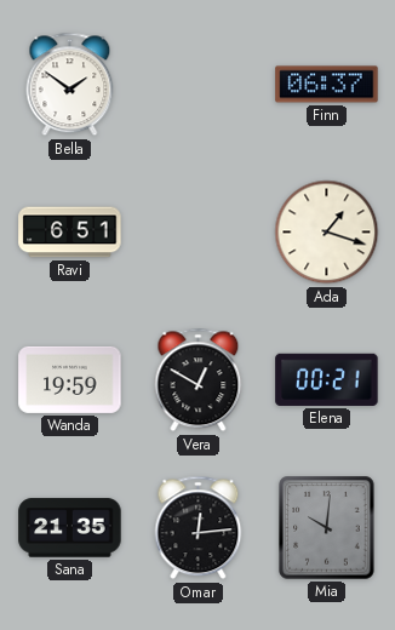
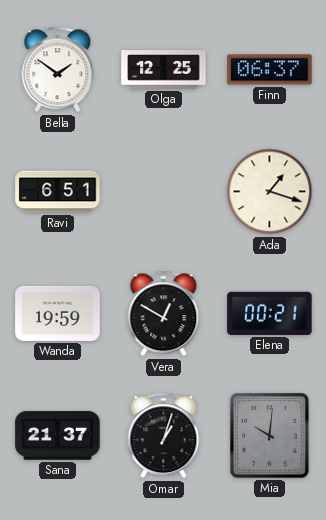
Olga: none -> 12:25 (164, 70)
Sana: 21:35 -> 21:37 (58, 436)
Omar: 12:14 -> 1:03 (164, 436)
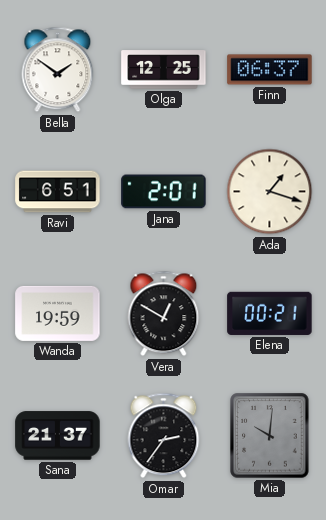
Jana: none -> 2:01 (164, 192)
Omar: 1:03 -> 2:36 (164, 436)
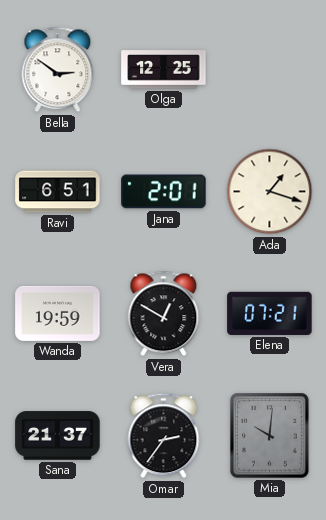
Bella: 1:51 -> 2:51 (58, 70)
Finn: 06:37 -> none (270, 70)
Elena: 00:21 -> 07:21 (270, 313)
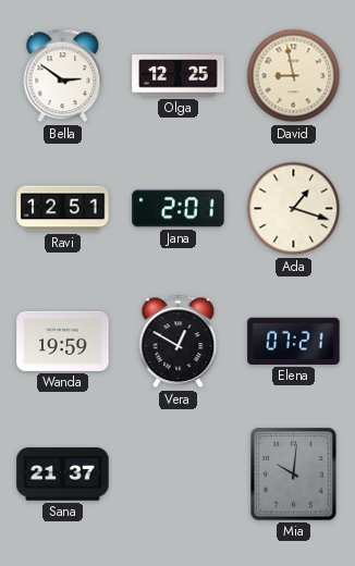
David: none -> 8:58 (294, 76)
Ravi: 6:51 -> 12:51 (63, 209)
Omar: 2:36 -> none (164, 436)
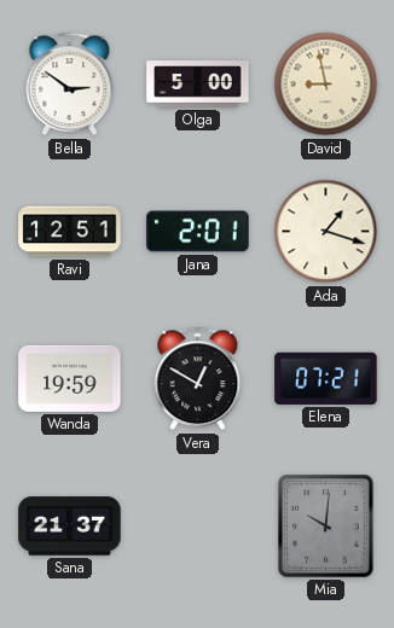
Olga: 12:25 -> 5:00 (198, 85)
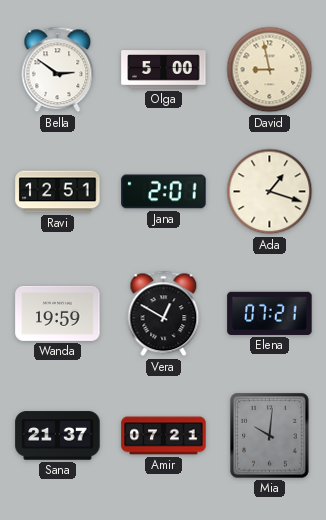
Amir: none -> 07:21 (164, 436)
